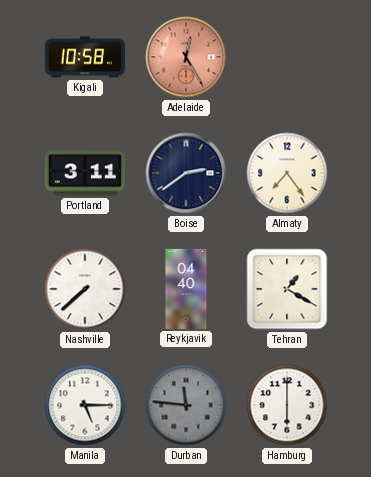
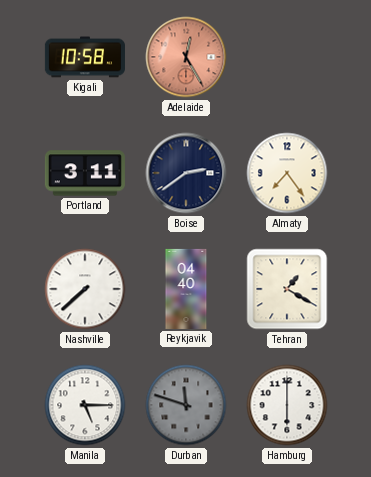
Durban: 11:46 -> 11:48 (186, 405)
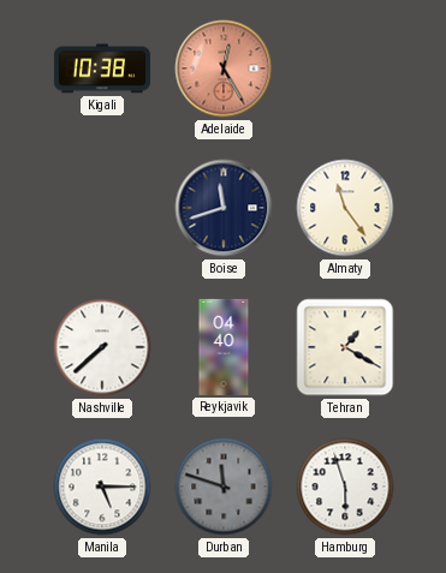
Kigali: 10:58 -> 10:38 (102, 68)
Portland: 3:11 -> none (85, 173)
Boise: 2:39 -> 11:42 (224, 208)
Almaty: 7:24 -> 11:24 (345, 208)
Hamburg: 6:00 -> 5:57 (345, 487)
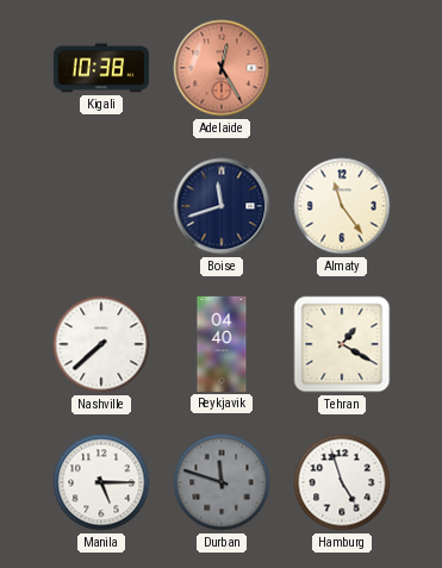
Hamburg: 5:57 -> 4:57 (342, 482)
